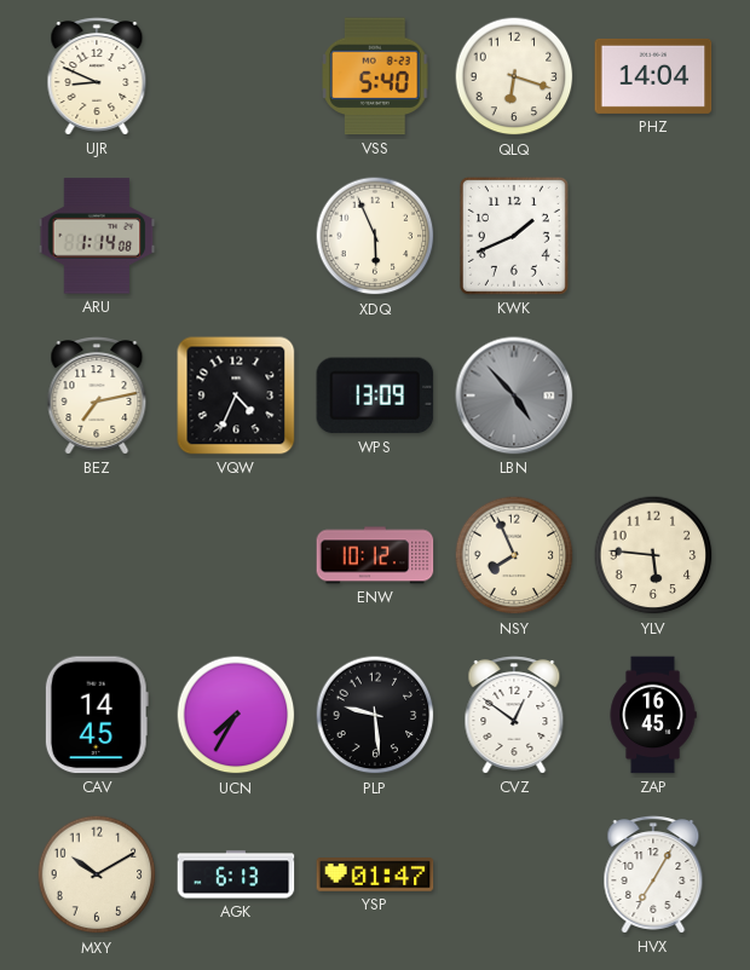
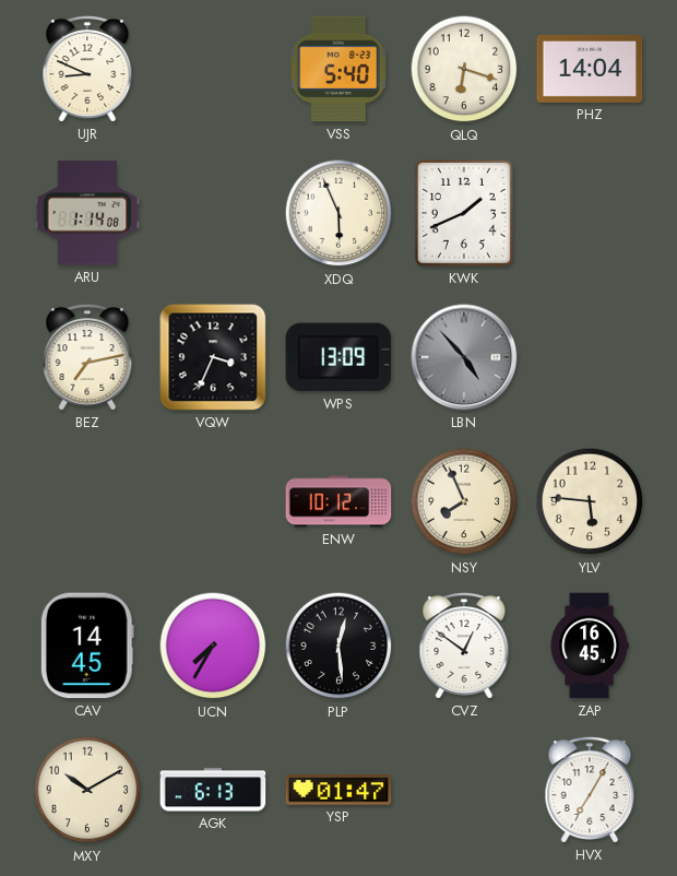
VQW: 4:34 -> 3:34 (213, 357)
PLP: 9:29 -> 12:29 (339, 646)
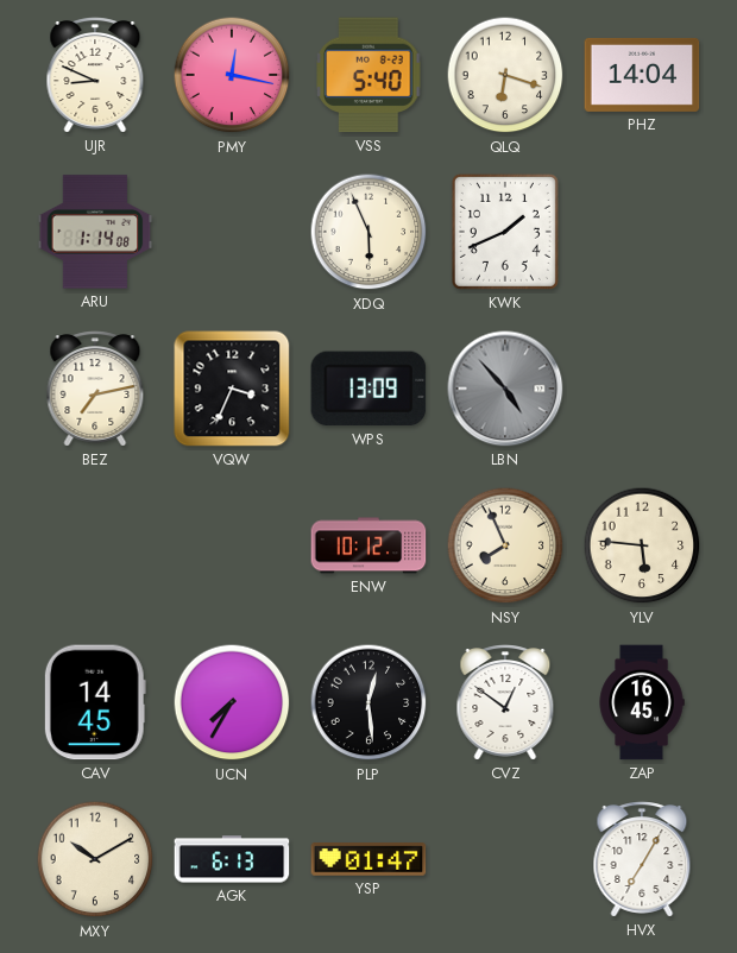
PMY: none -> 12:17 (232, 75)
